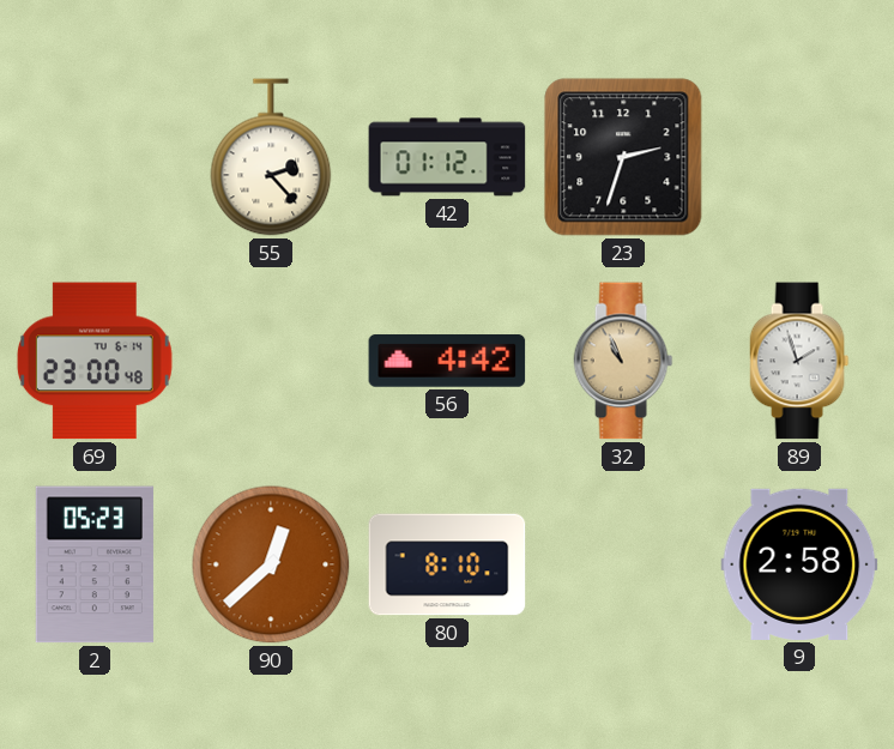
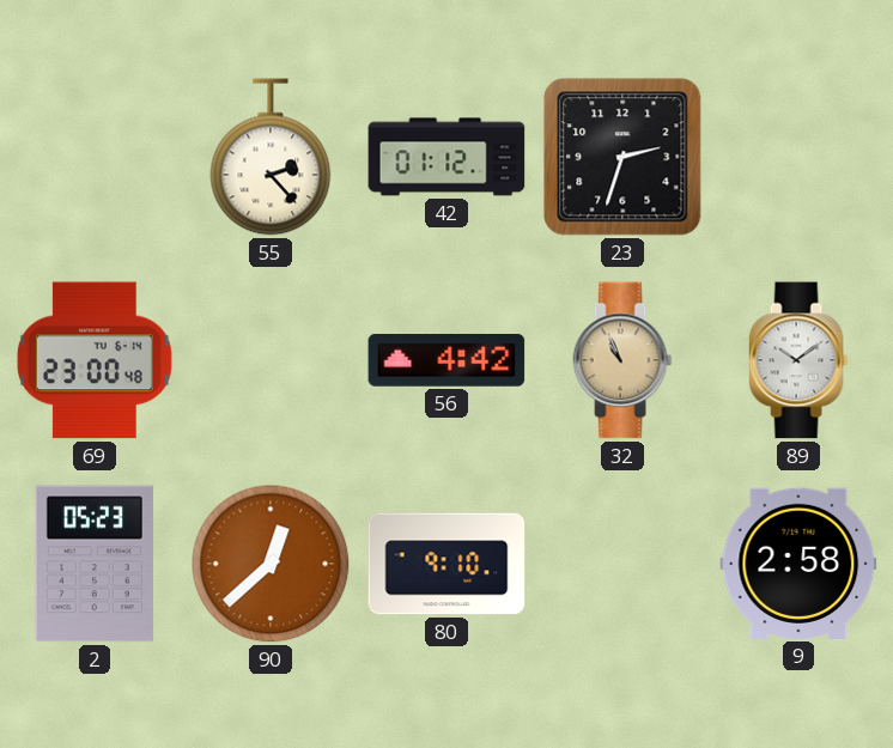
89: 1:57 -> 10:09 (798, 360)
80: 8:10 -> 9:10 (446, 564)
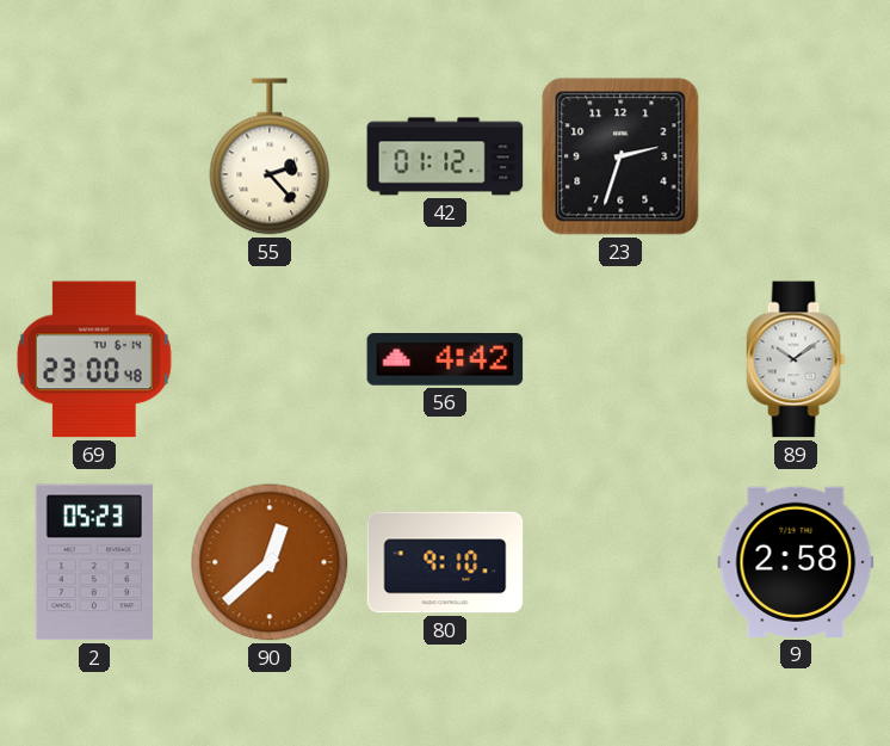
32: 10:56 -> none (622, 360)
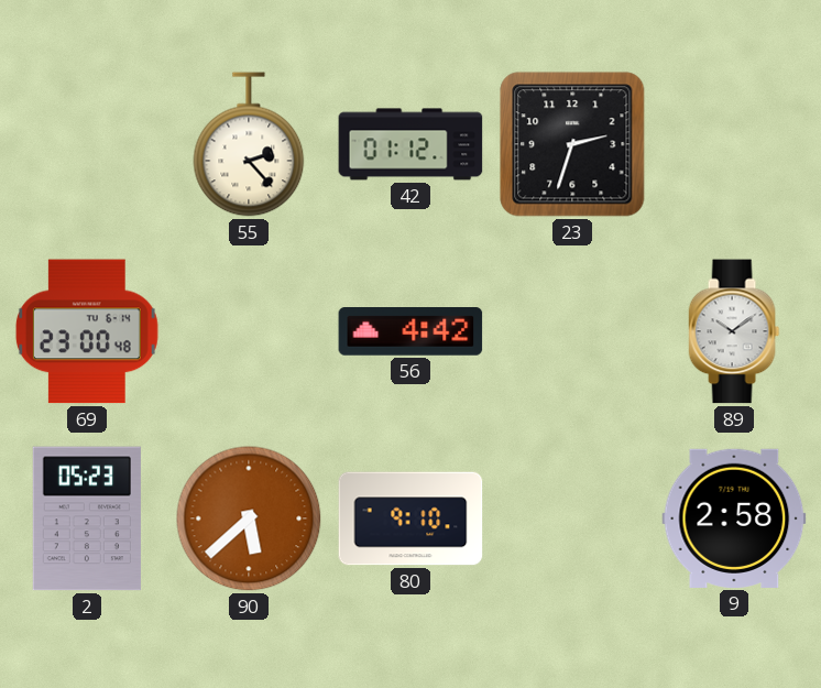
90: 12:38 -> 5:38 (249, 518)
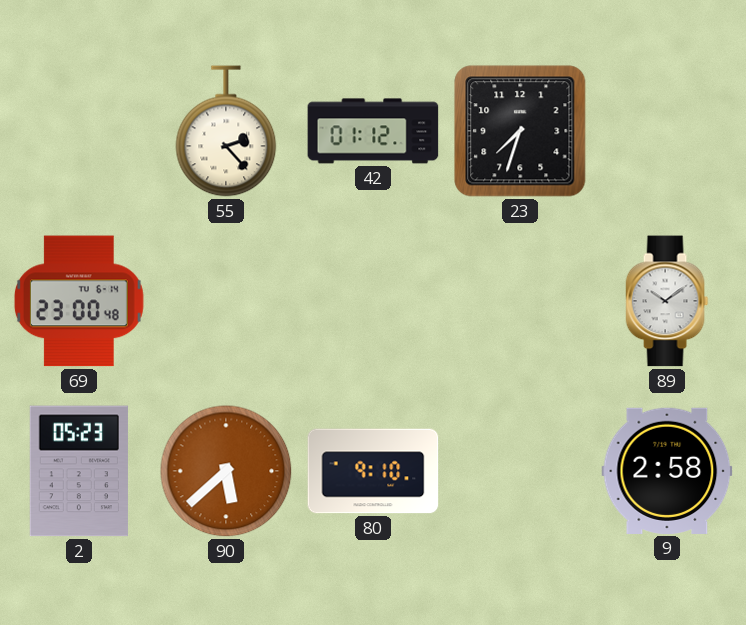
23: 2:33 -> 7:33 (520, 131)
56: 4:42 -> none (410, 332)
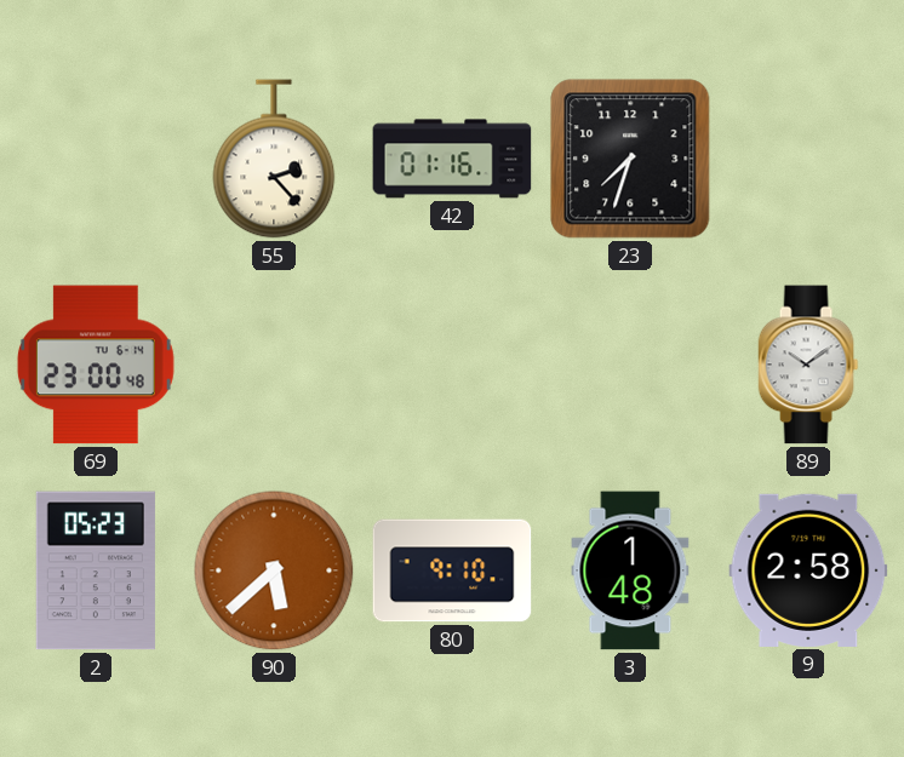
42: 01:12 -> 01:16 (452, 159)
3: none -> 1:48 (630, 570)
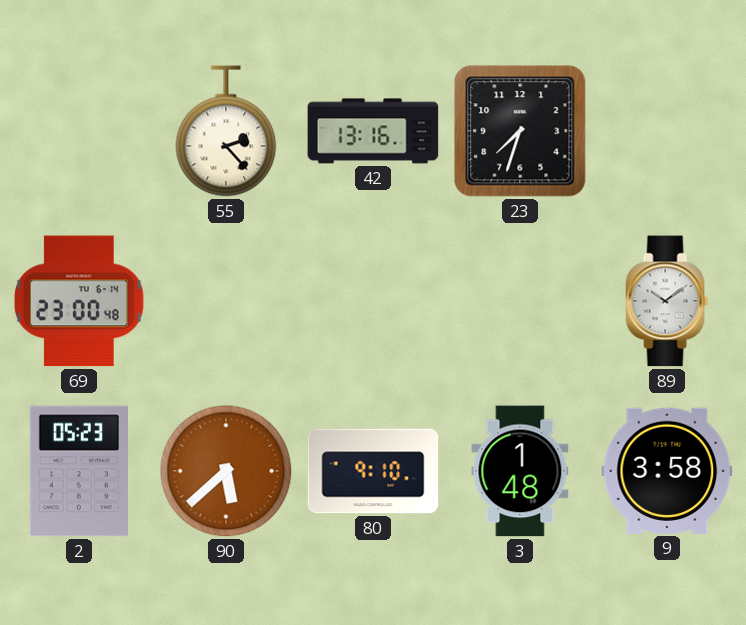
42: 01:16 -> 13:16 (373, 131)
9: 2:58 -> 3:58 (667, 471)
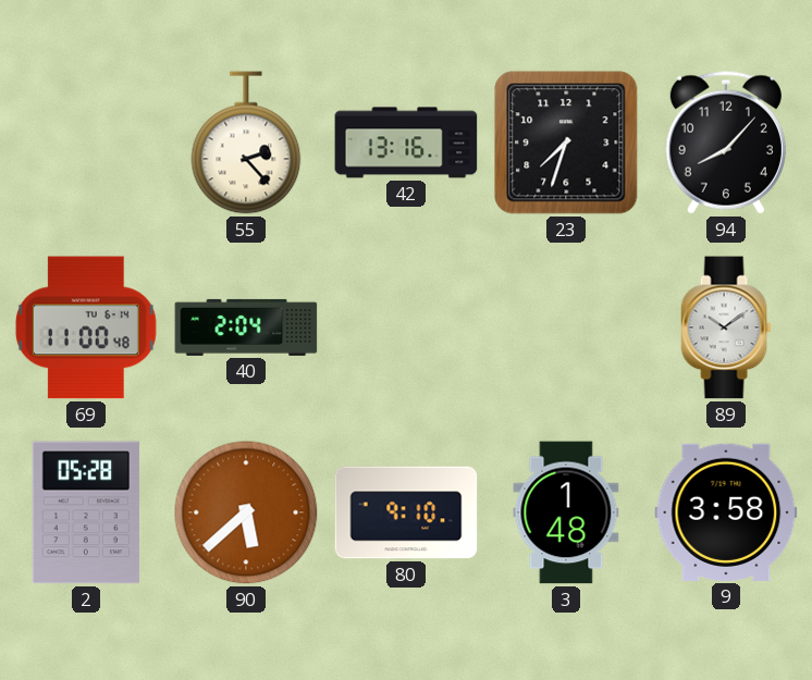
94: none -> 8:07 (726, 143)
69: 23:00 -> 11:00 (86, 327)
40: none -> 2:04 (246, 327)
2: 05:23 -> 05:28 (86, 512)
